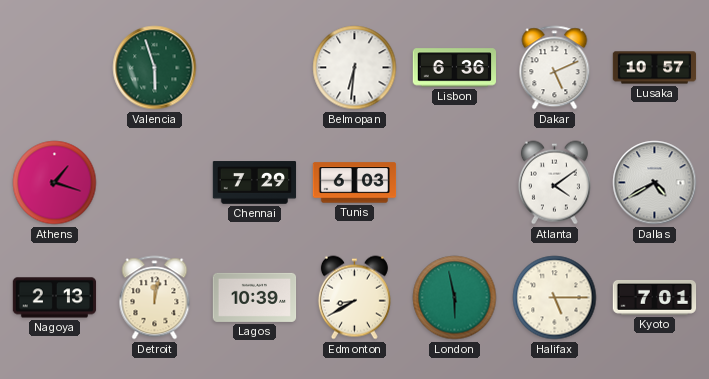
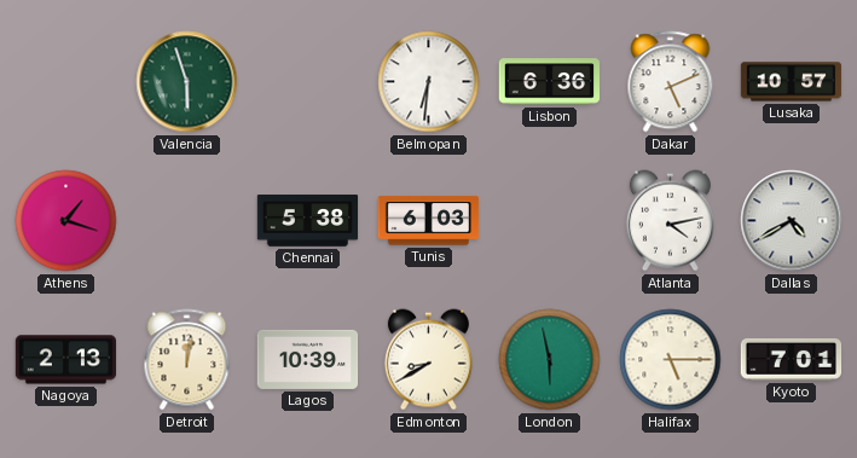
Chennai: 7:29 -> 5:38 (308, 221)
Atlanta: 4:09 -> 4:13 (670, 221)
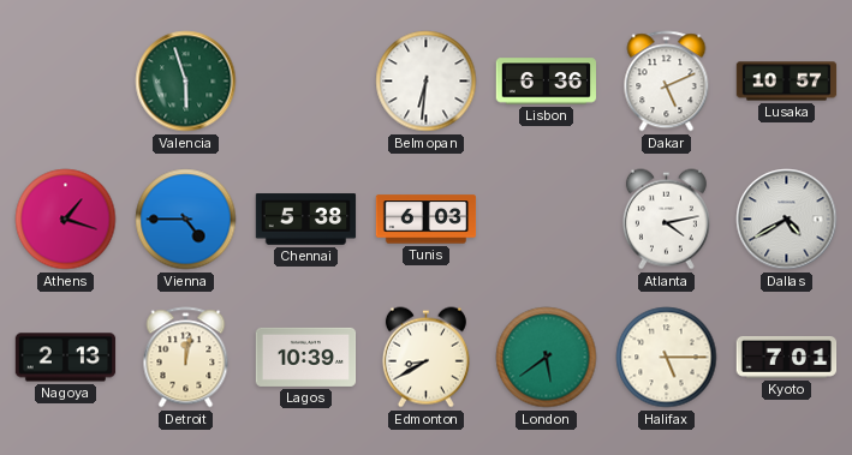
Vienna: none -> 4:45 (186, 220)
London: 5:58 -> 5:39 (547, 358)
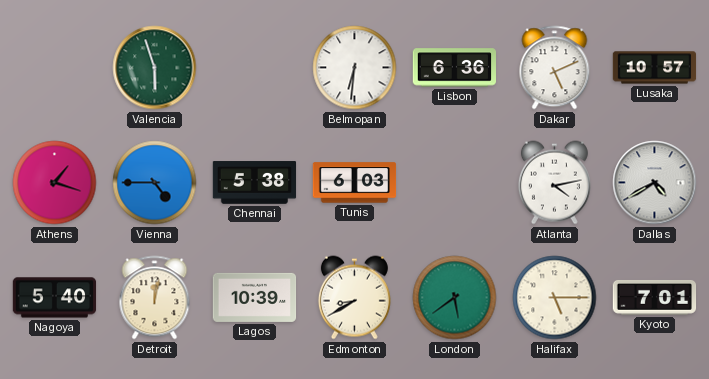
Nagoya: 2:13 -> 5:40 (55, 298)
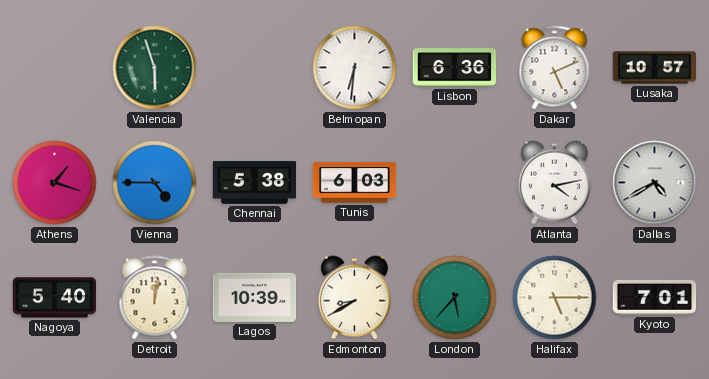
London: 5:39 -> 5:37 (455, 298)
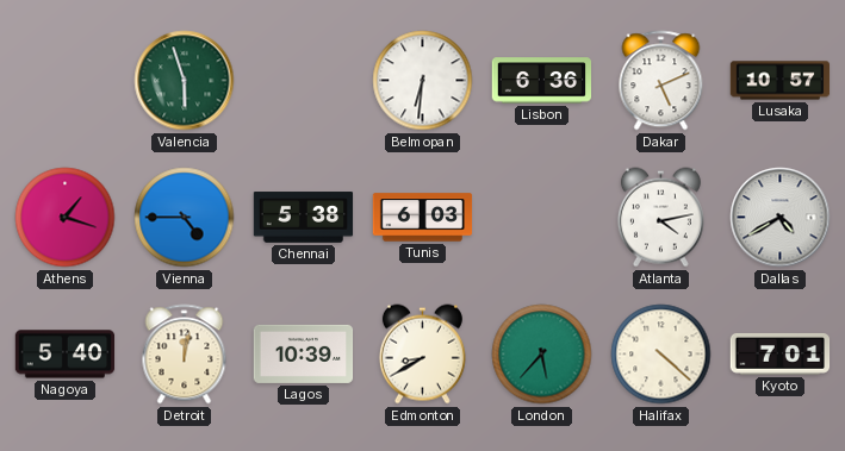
Halifax: 5:15 -> 4:22 (661, 355)
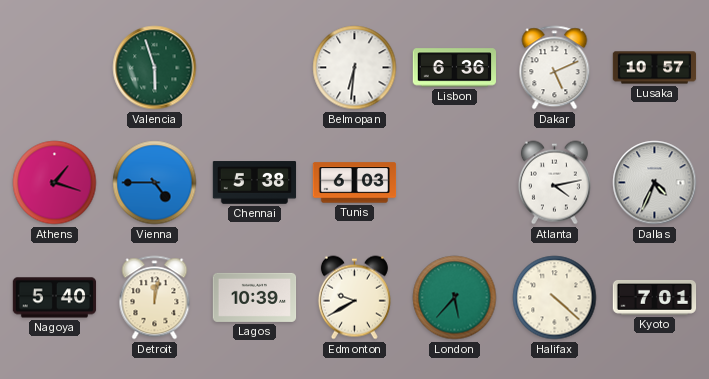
Dallas: 4:40 -> 4:34 (655, 183)
Edmonton: 8:40 -> 9:40 (354, 298)
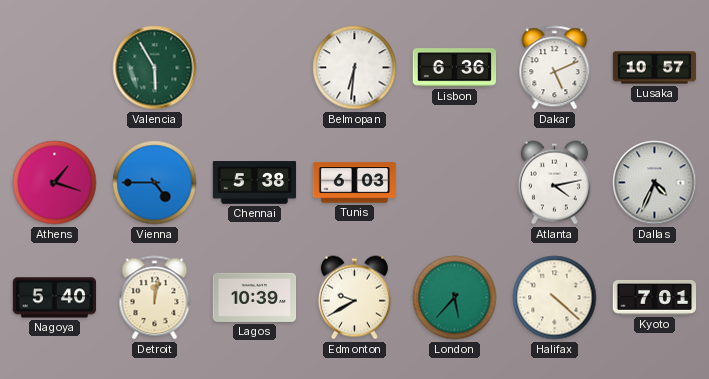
Valencia: 5:57 -> 5:55 (155, 68)
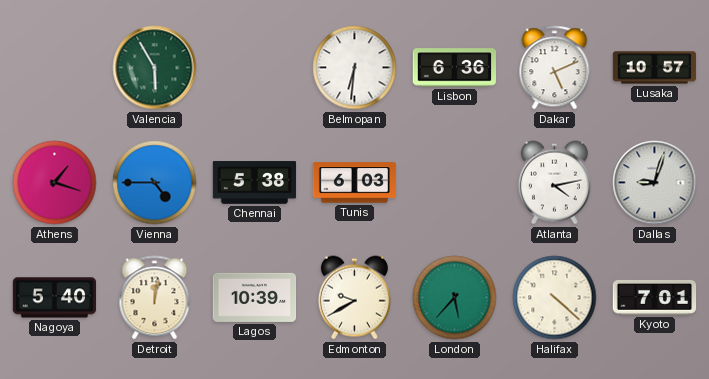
Dallas: 4:34 -> 9:03 (655, 183)
